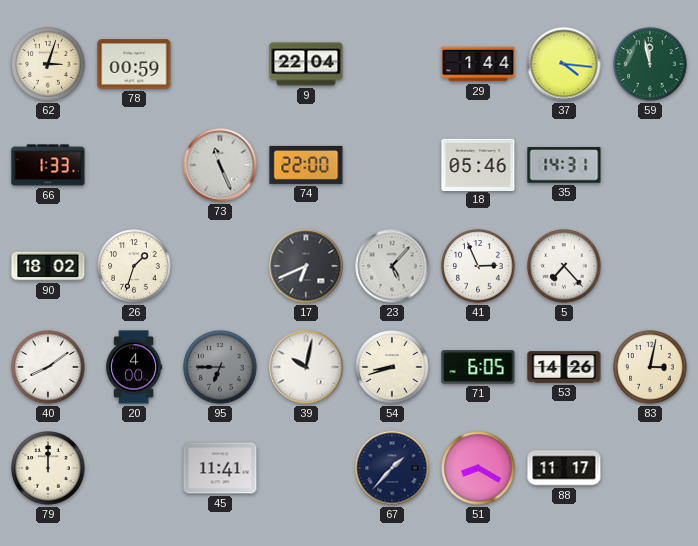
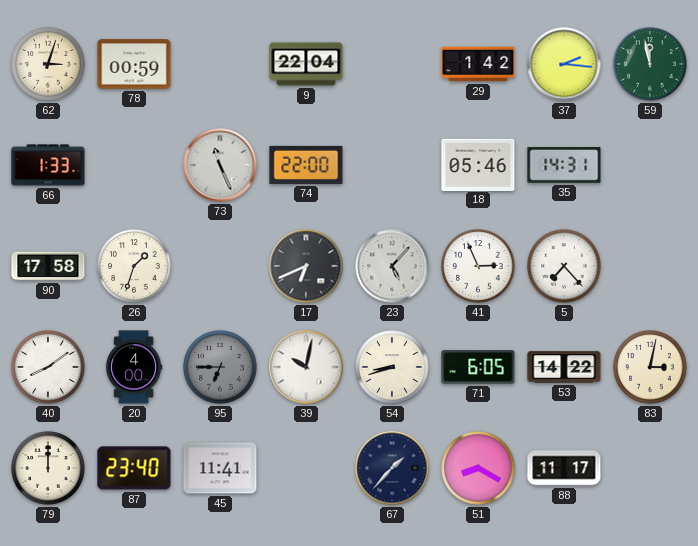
29: 1:44 -> 1:42 (478, 64)
37: 4:16 -> 2:16 (564, 64)
90: 18:02 -> 17:58 (48, 266)
53: 14:26 -> 14:22 (564, 367)
87: none -> 23:40 (134, 468)
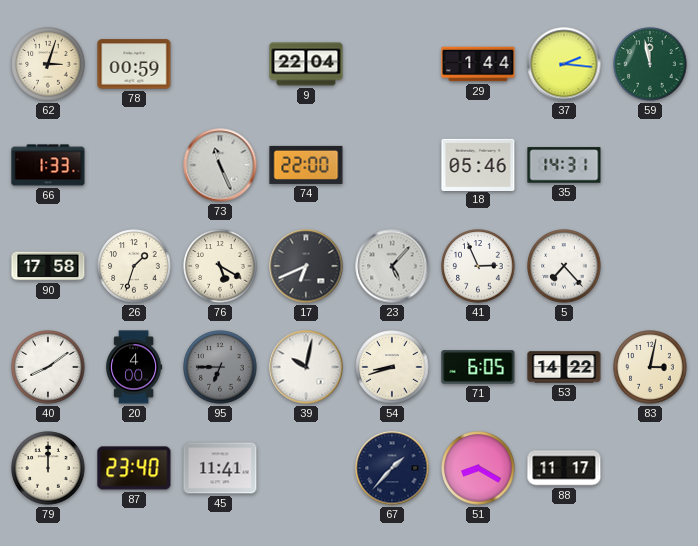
29: 1:42 -> 1:44 (478, 64)
76: none -> 5:20 (220, 266)
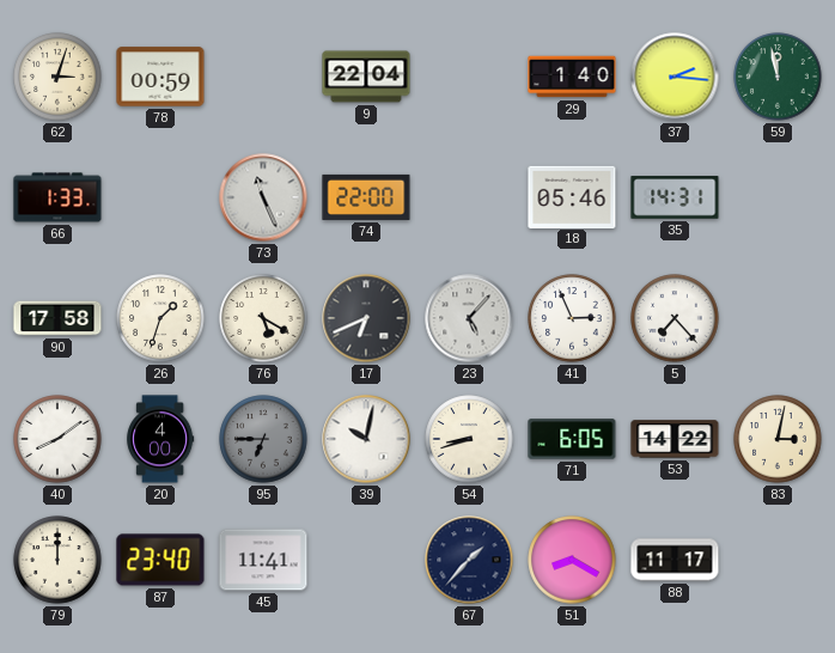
29: 1:44 -> 1:40 (572, 77)
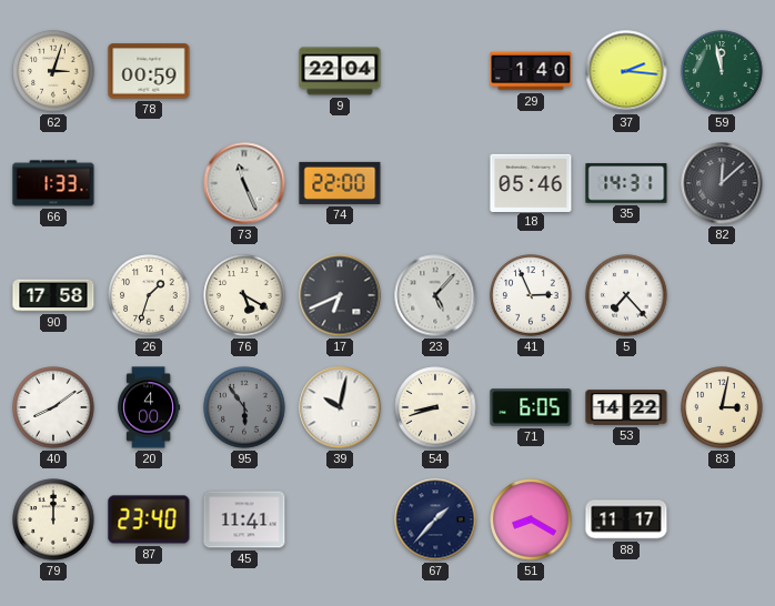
82: none -> 12:08 (722, 183)
95: 6:45 -> 5:54 (244, 407)
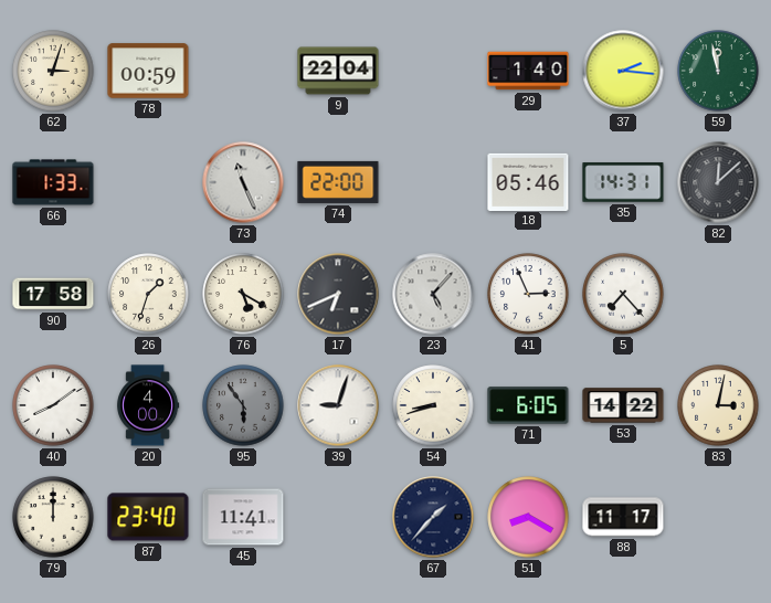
39: 10:02 -> 9:03 (338, 405)
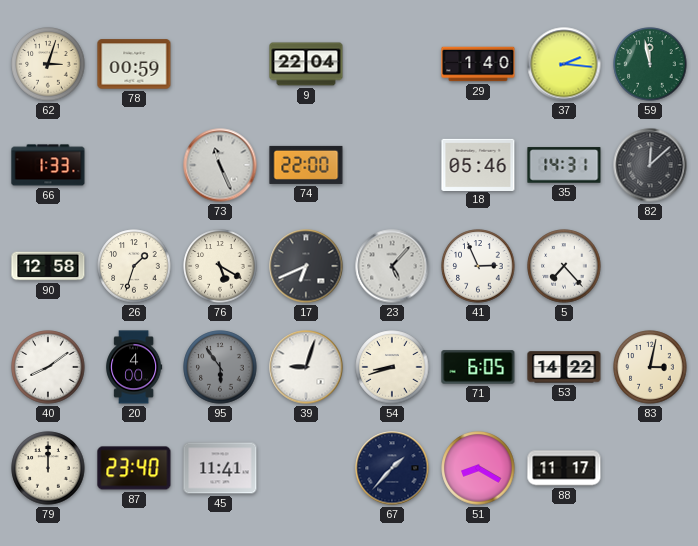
90: 17:58 -> 12:58 (48, 266)
